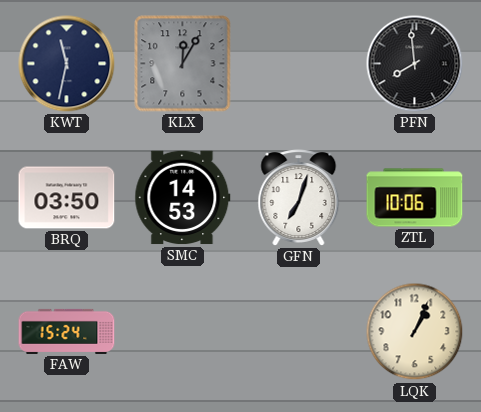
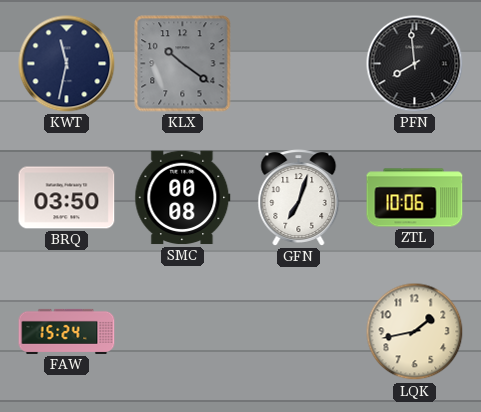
KLX: 12:05 -> 10:21 (183, 64)
SMC: 14:53 -> 00:08 (183, 198)
LQK: 1:04 -> 1:43 (415, 332)
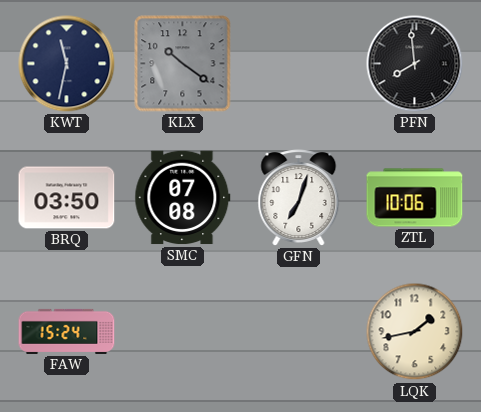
SMC: 00:08 -> 07:08 (183, 198)
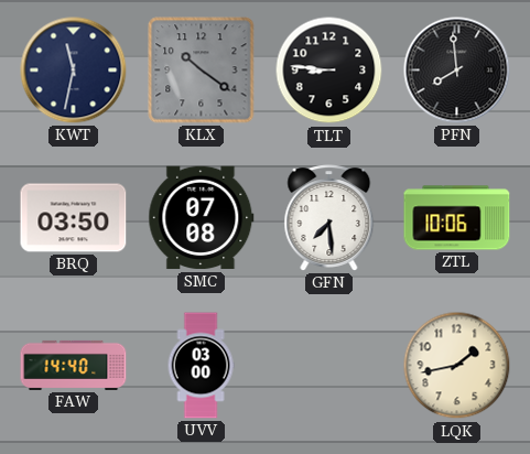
TLT: none -> 8:46 (329, 71)
GFN: 7:03 -> 7:29 (329, 218)
FAW: 15:24 -> 14:40 (74, 365)
UVV: none -> 03:00 (201, 366)
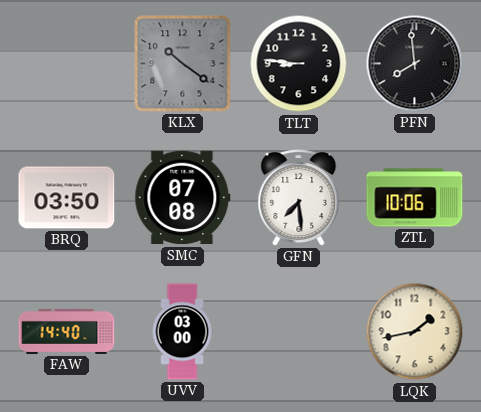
KWT: 11:32 -> none (74, 71)
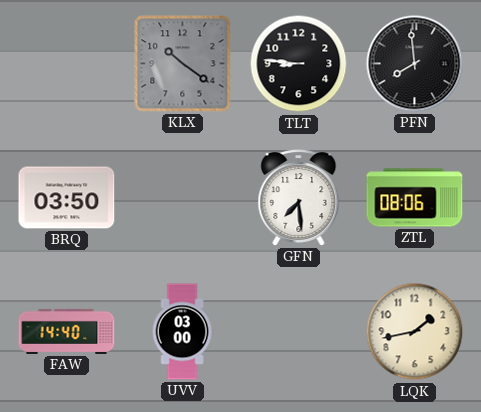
SMC: 07:08 -> none (183, 198)
ZTL: 10:06 -> 08:06 (415, 198)
